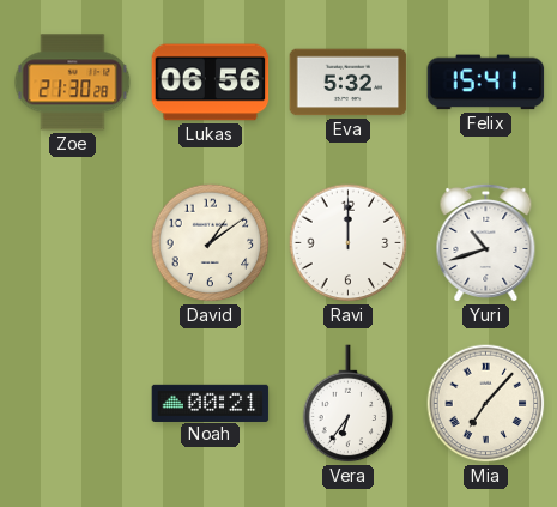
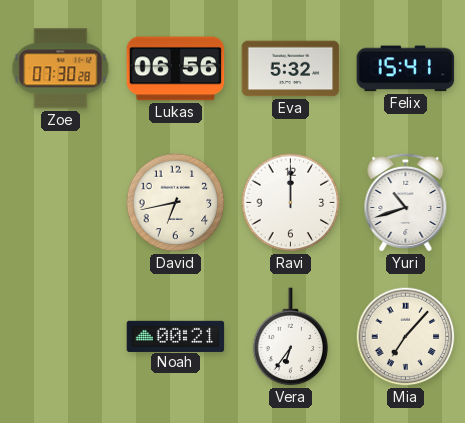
Zoe: 21:30 -> 07:30 (61, 69)
David: 1:09 -> 6:43 (176, 203)
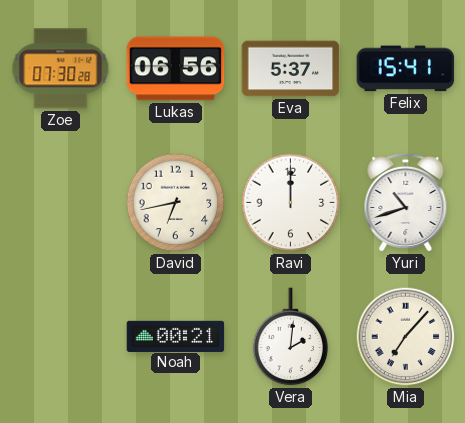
Eva: 5:32 -> 5:37 (291, 69)
Vera: 6:36 -> 2:01 (291, 337)
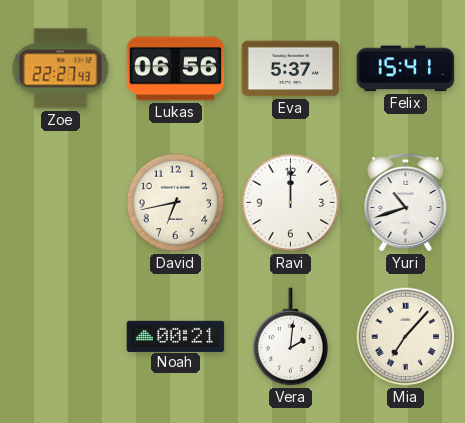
Zoe: 07:30 -> 22:27 (61, 69)
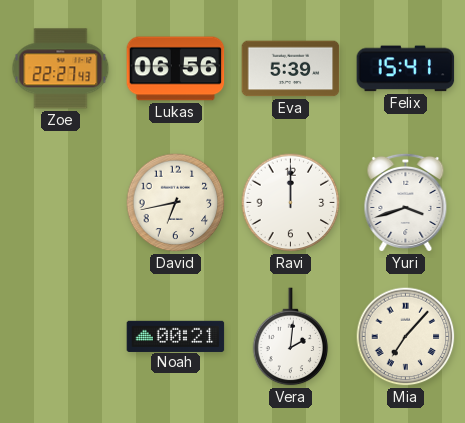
Eva: 5:37 -> 5:39 (291, 69)
Yuri: 10:42 -> 3:42 (406, 202)
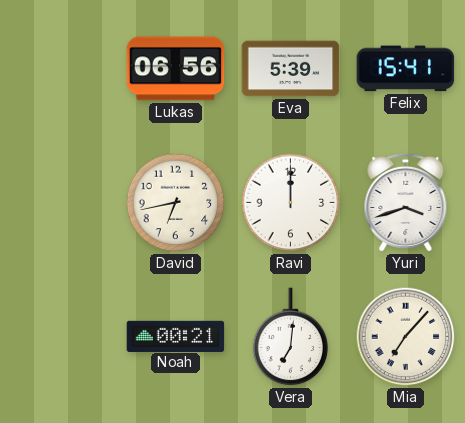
Zoe: 22:27 -> none (61, 69)
Vera: 2:01 -> 7:01 (291, 337)
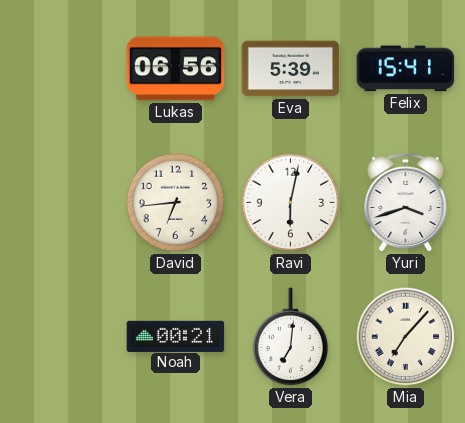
David: 6:43 -> 6:44 (176, 203)
Ravi: 12:00 -> 6:02 (291, 203)
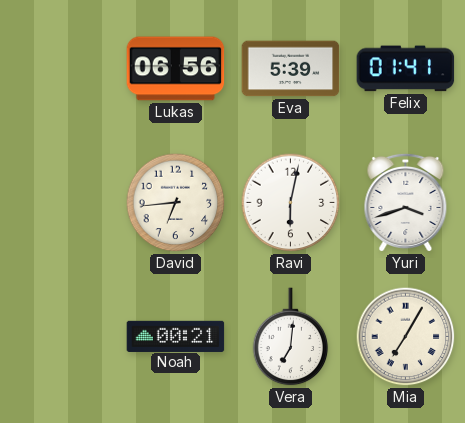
Felix: 15:41 -> 01:41 (406, 69)
Mia: 7:07 -> 7:05 (406, 337)
